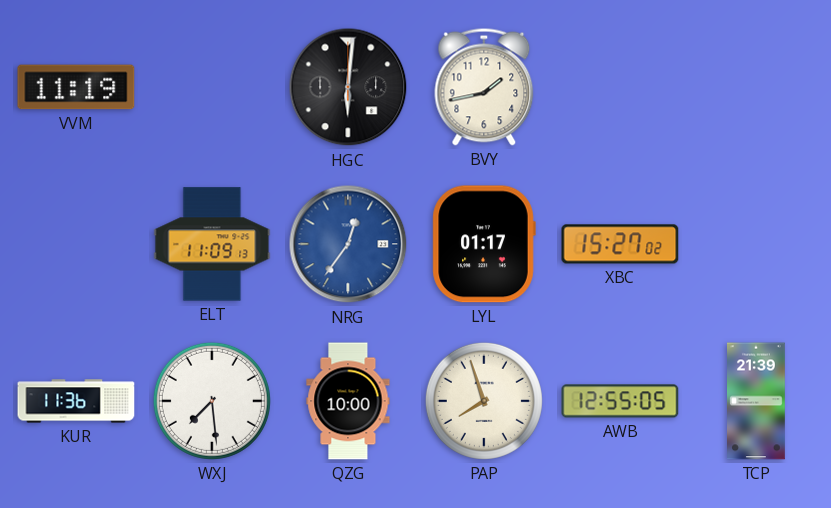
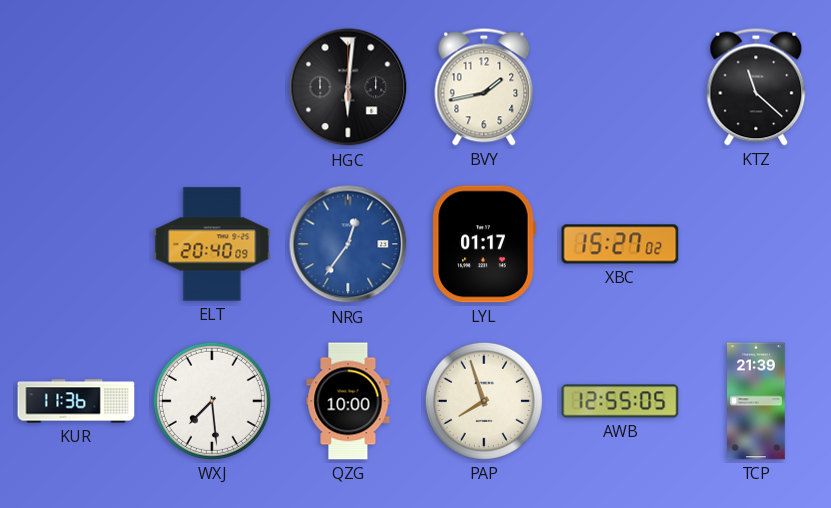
VVM: 11:19 -> none (76, 87)
KTZ: none -> 11:22 (756, 87)
ELT: 11:09 -> 20:40 (212, 244)
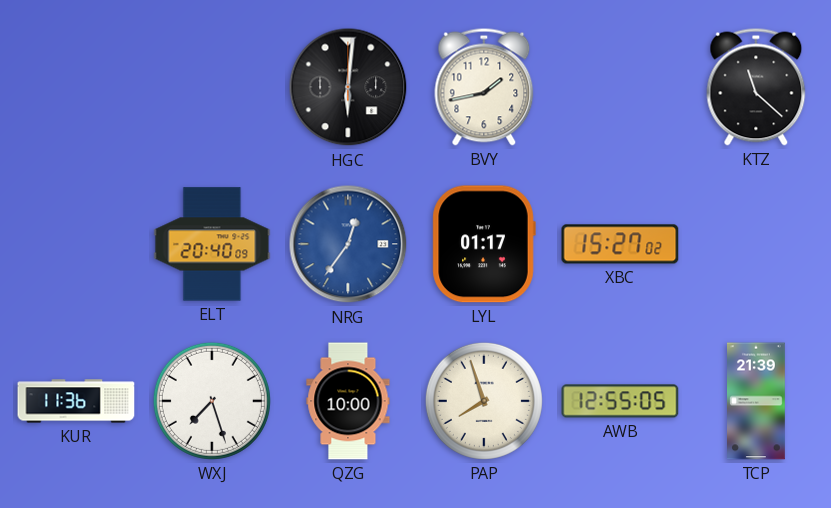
WXJ: 7:29 -> 7:27 (212, 401)
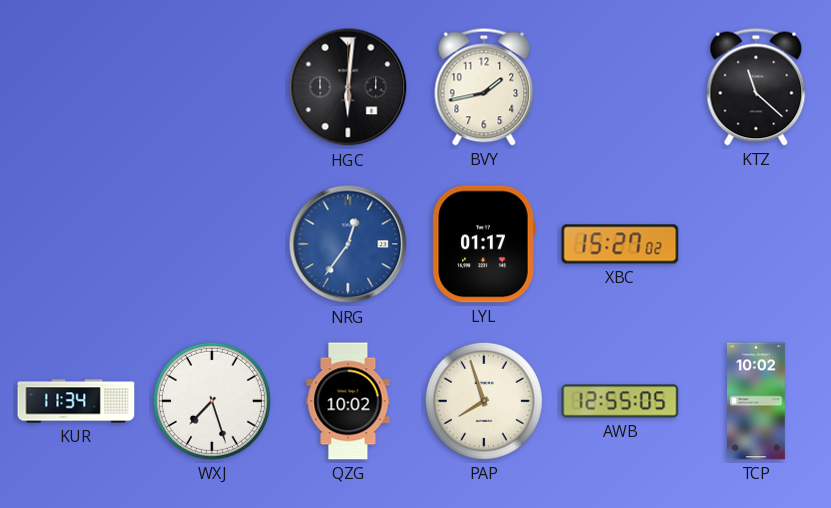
ELT: 20:40 -> none (212, 244)
KUR: 11:36 -> 11:34 (76, 401)
QZG: 10:00 -> 10:02 (348, 401)
TCP: 21:39 -> 10:02 (757, 401)
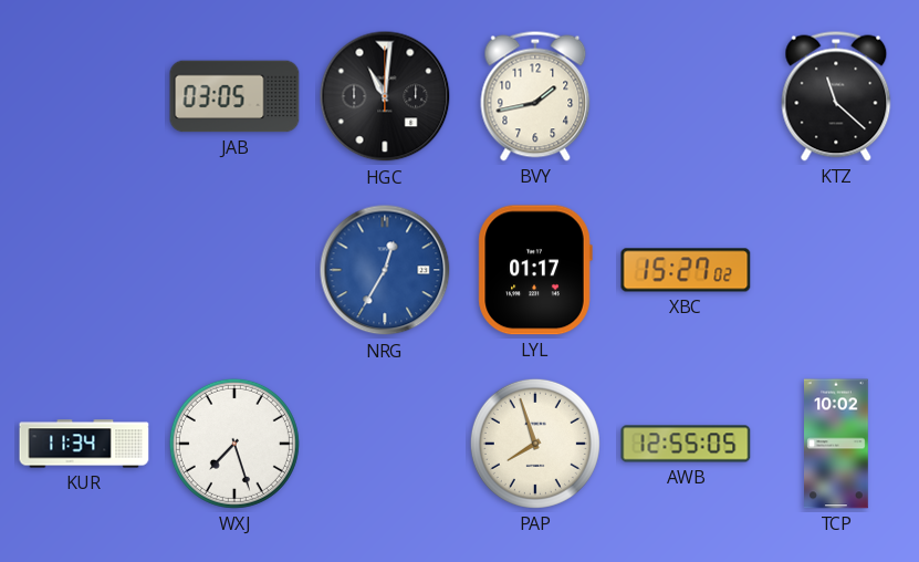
JAB: none -> 03:05 (234, 96)
HGC: 6:01 -> 11:01 (385, 96)
NRG: 12:36 -> 12:35 (385, 270)
QZG: 10:02 -> none (348, 401)
